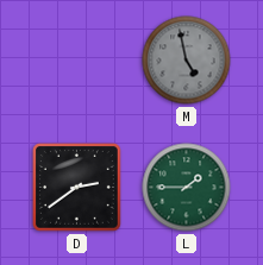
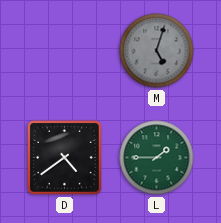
M: 4:58 -> 5:03 (157, 51)
D: 2:39 -> 4:39 (65, 158)
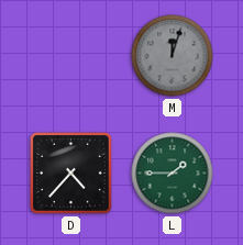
M: 5:03 -> 12:03 (173, 56)
D: 4:39 -> 4:37 (71, 174)
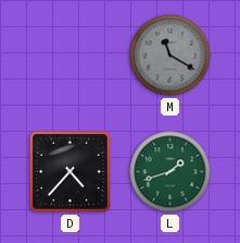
M: 12:03 -> 11:20 (170, 56)
L: 1:45 -> 1:42 (170, 172)
